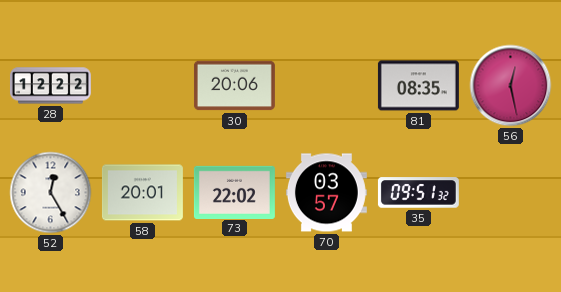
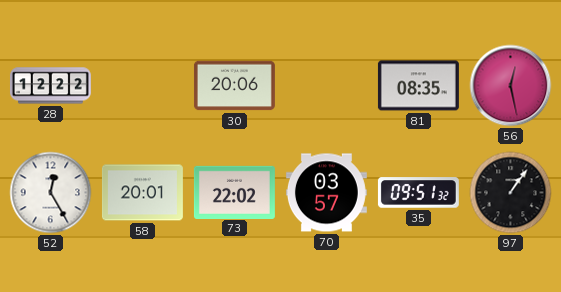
97: none -> 1:06 (511, 193)
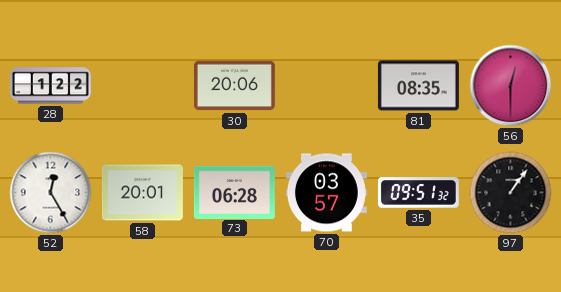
28: 12:22 -> 1:22 (50, 86)
56: 12:28 -> 12:30 (511, 86)
73: 22:02 -> 06:28 (234, 192)
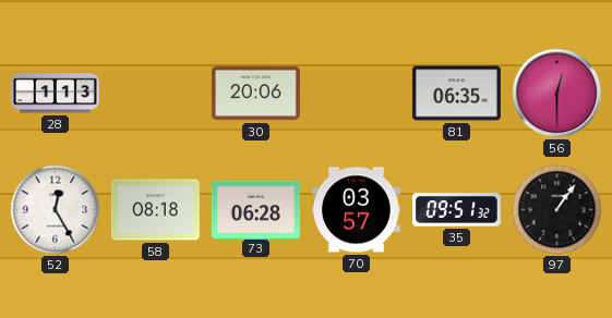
28: 1:22 -> 1:13 (55, 94)
81: 08:35 -> 06:35 (456, 94)
58: 20:01 -> 08:18 (155, 210)
